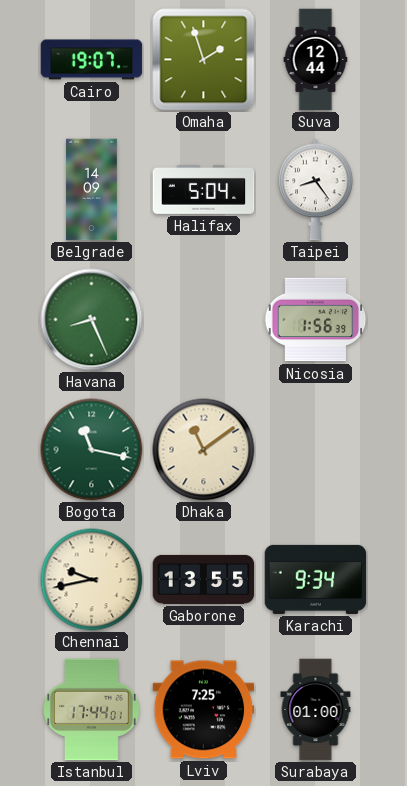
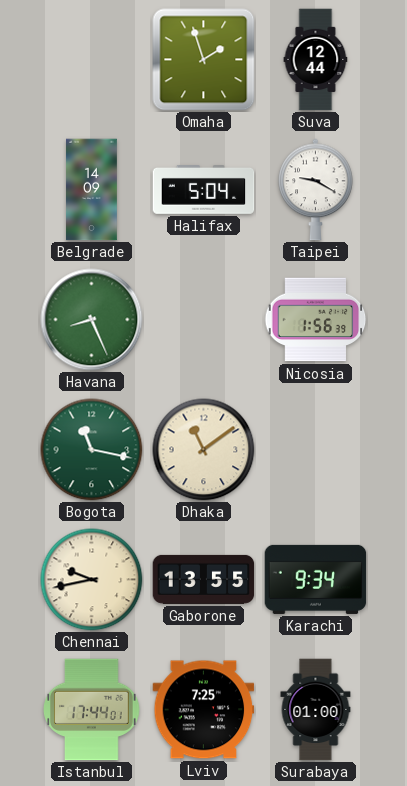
Cairo: 19:07 -> none (92, 60)
Taipei: 8:24 -> 9:20 (316, 190)
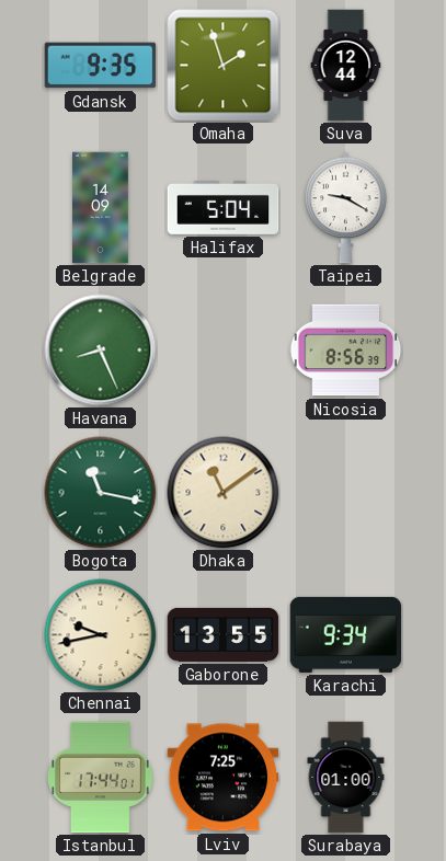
Gdansk: none -> 9:35 (101, 66)
Nicosia: 1:56 -> 8:56 (345, 351)
